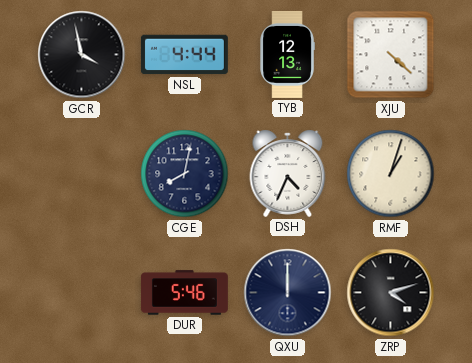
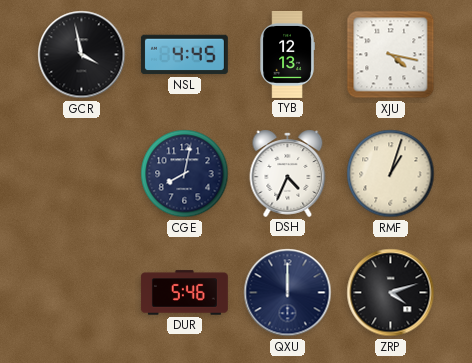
NSL: 4:44 -> 4:45 (184, 55)
XJU: 4:22 -> 4:17 (391, 55)
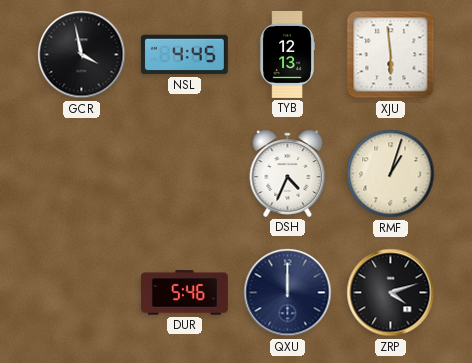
XJU: 4:17 -> 5:59 (391, 55)
CGE: 8:02 -> none (185, 174)
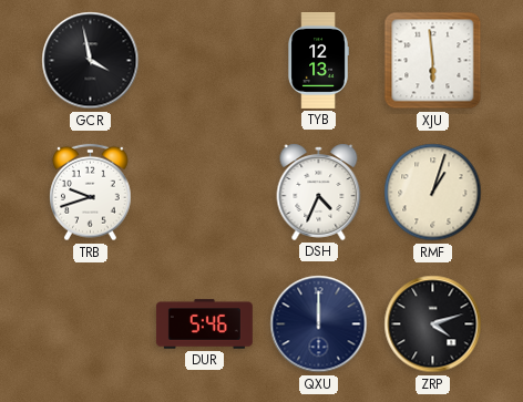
NSL: 4:45 -> none (184, 55)
TRB: none -> 9:42 (91, 193)
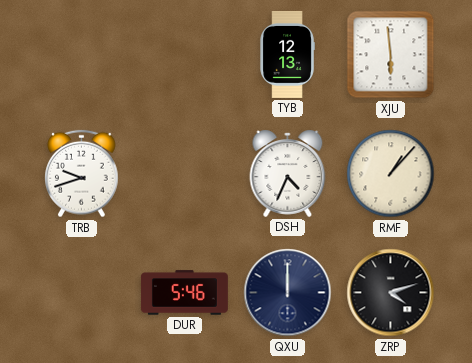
GCR: 3:58 -> none (91, 61)
RMF: 1:03 -> 1:07 (391, 174)
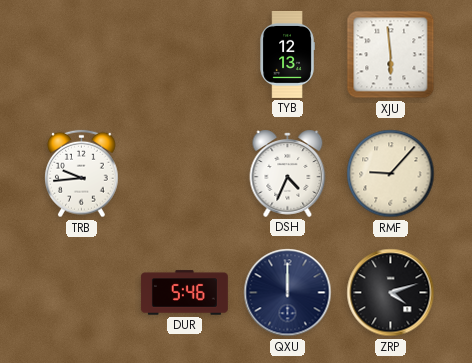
TRB: 9:42 -> 9:44 (82, 174)
RMF: 1:07 -> 9:07 (391, 174)
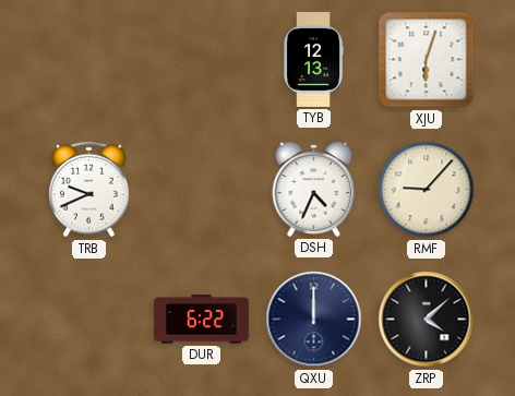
XJU: 5:59 -> 6:03 (427, 60)
TRB: 9:44 -> 9:41 (89, 190)
DUR: 5:46 -> 6:22 (201, 320)
ZRP: 4:12 -> 4:08 (427, 320)
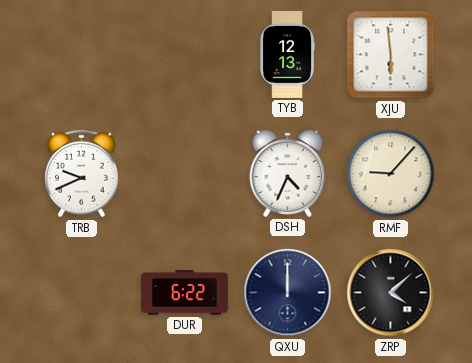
XJU: 6:03 -> 5:59 (391, 55)
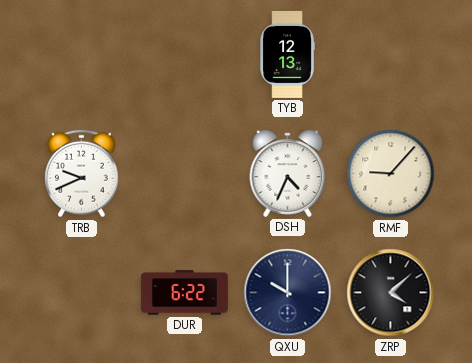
XJU: 5:59 -> none (391, 55)
QXU: 12:00 -> 10:00 (288, 293)
